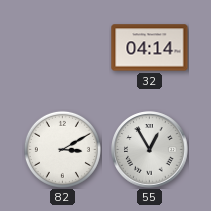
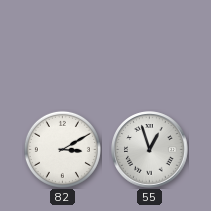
32: 04:14 -> none (150, 48)
55: 12:55 -> 12:57 (150, 150)
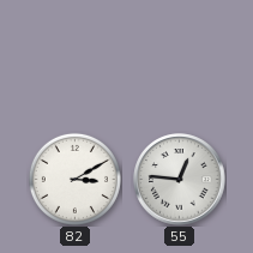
55: 12:57 -> 12:46 (180, 180)
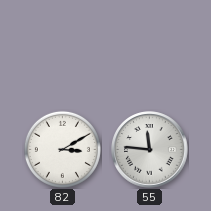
55: 12:46 -> 11:46 (150, 150)
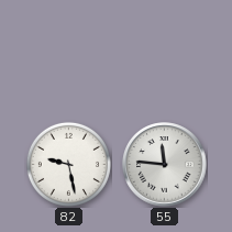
82: 3:10 -> 9:28 (68, 164)
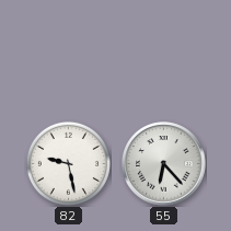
55: 11:46 -> 6:23 (164, 164)
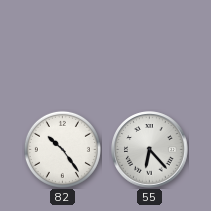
82: 9:28 -> 10:24 (62, 149)
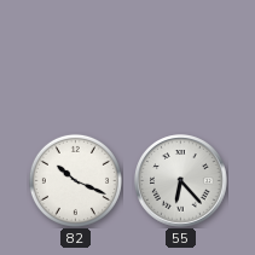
82: 10:24 -> 10:19 (75, 180)
